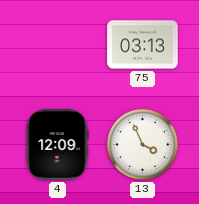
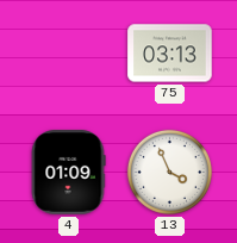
4: 12:09 -> 01:09 (68, 173)
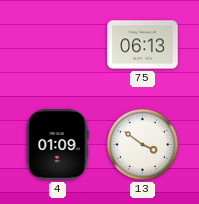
75: 03:13 -> 06:13 (143, 45)
13: 3:56 -> 3:51 (142, 144)
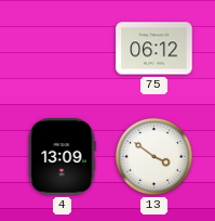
75: 06:13 -> 06:12 (154, 49)
4: 01:09 -> 13:09 (62, 157)
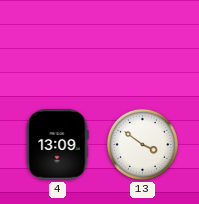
75: 06:12 -> none (154, 49)
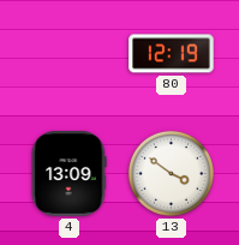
80: none -> 12:19 (172, 54)
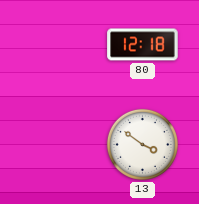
80: 12:19 -> 12:18 (143, 45)
4: 13:09 -> none (68, 174)
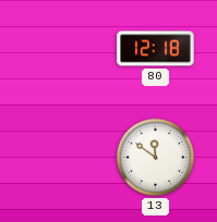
13: 3:51 -> 11:51 (155, 157)
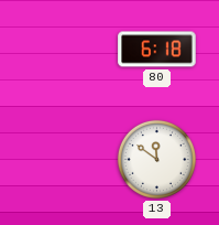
80: 12:18 -> 6:18 (157, 50)
